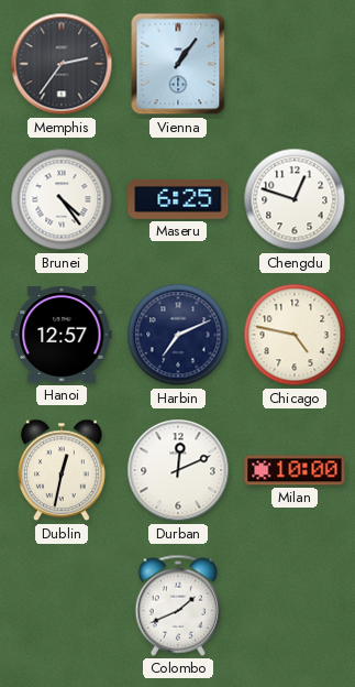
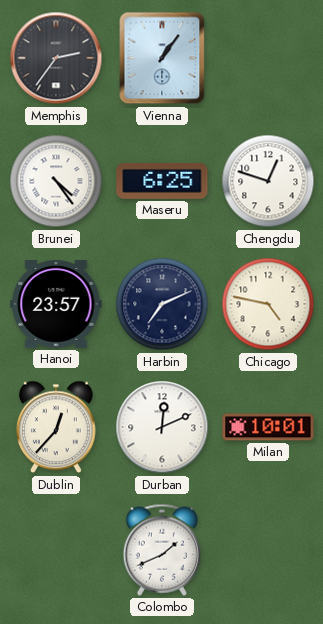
Hanoi: 12:57 -> 23:57 (56, 305)
Dublin: 12:32 -> 12:37 (57, 427)
Milan: 10:00 -> 10:01 (268, 427)
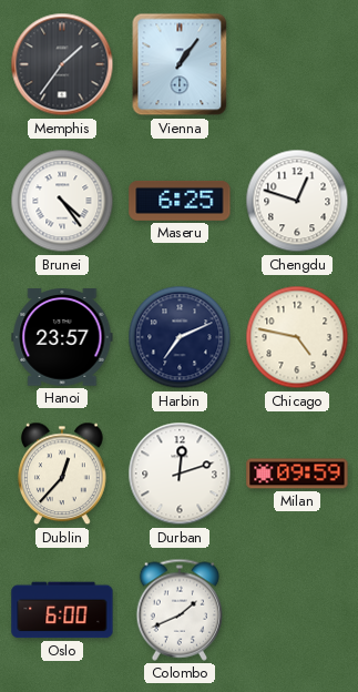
Memphis: 2:36 -> 1:36 (62, 64)
Durban: 12:11 -> 12:12 (180, 474)
Milan: 10:01 -> 09:59 (297, 474)
Oslo: none -> 6:00 (62, 610)
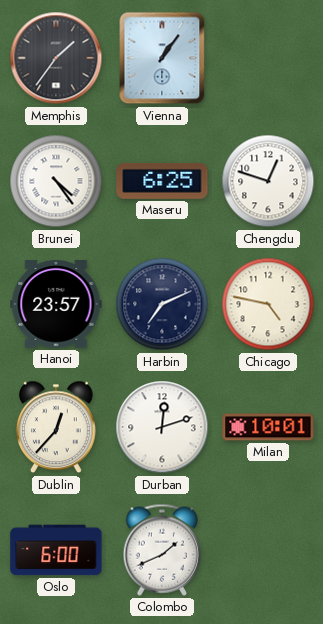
Milan: 09:59 -> 10:01 (268, 427)
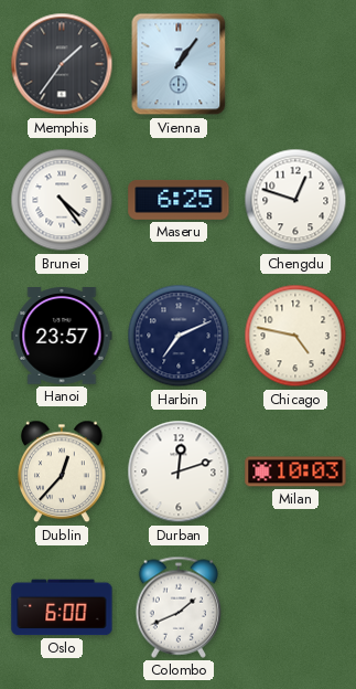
Milan: 10:01 -> 10:03 (295, 471)
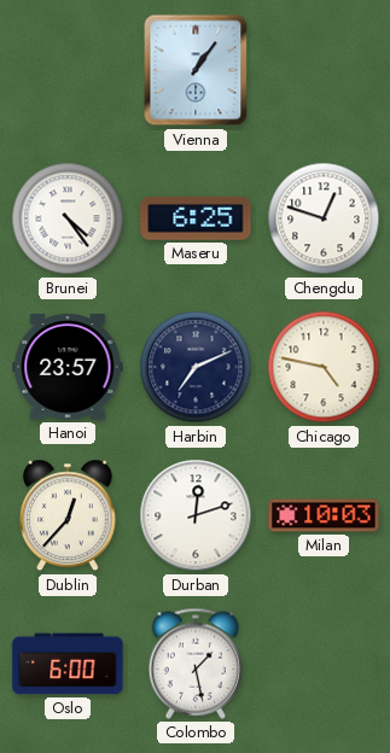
Memphis: 1:36 -> none (62, 64)
Colombo: 1:41 -> 1:28 (196, 664)
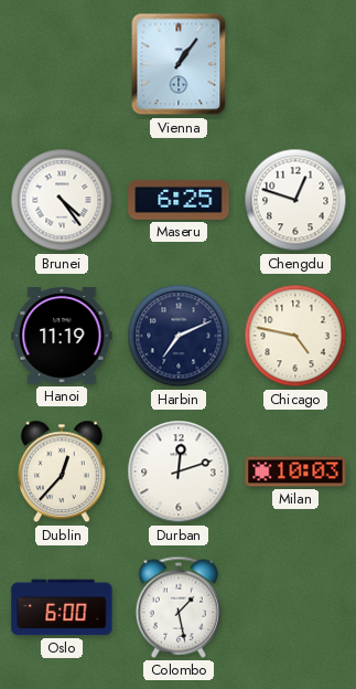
Hanoi: 23:57 -> 11:19 (62, 337)
